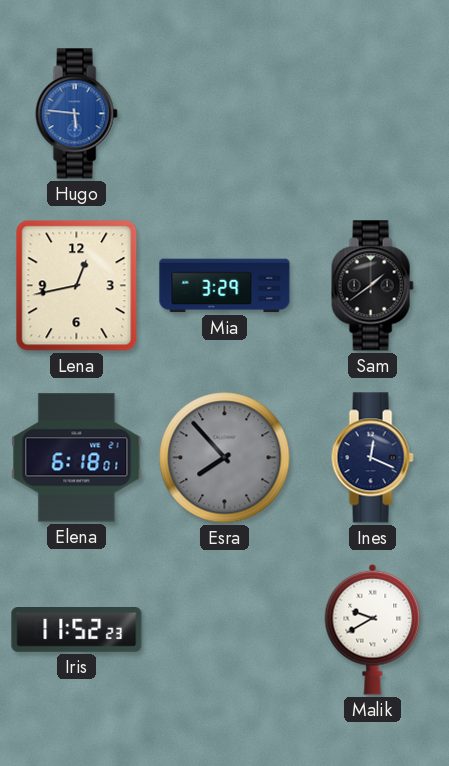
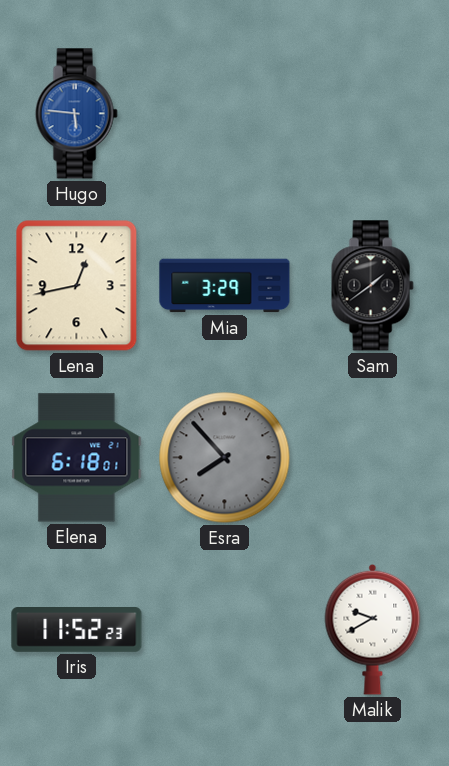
Ines: 12:19 -> none (372, 458)
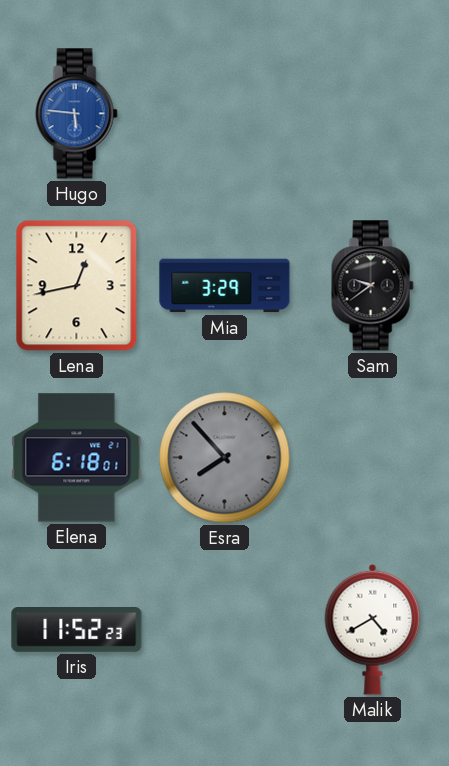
Sam: 1:39 -> 9:39 (372, 286)
Malik: 9:40 -> 4:40 (373, 629)
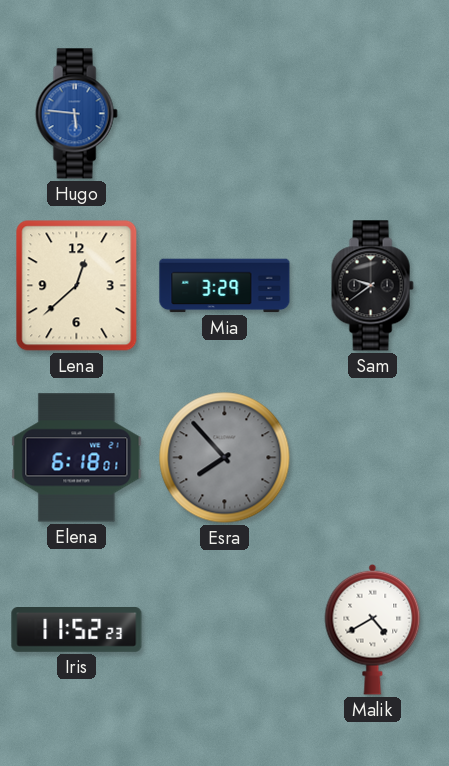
Lena: 12:43 -> 12:38 (77, 286)
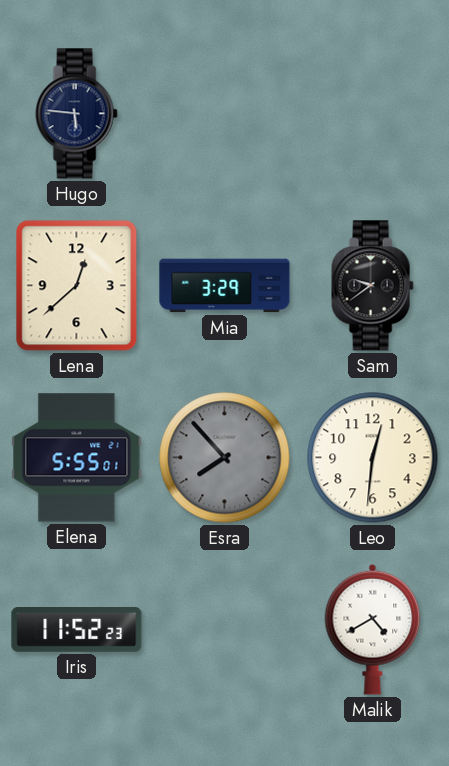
Hugo dial: blue -> navy (76, 114)
Elena: 6:18 -> 5:55 (77, 458)
Leo: none -> 12:31 (373, 458)
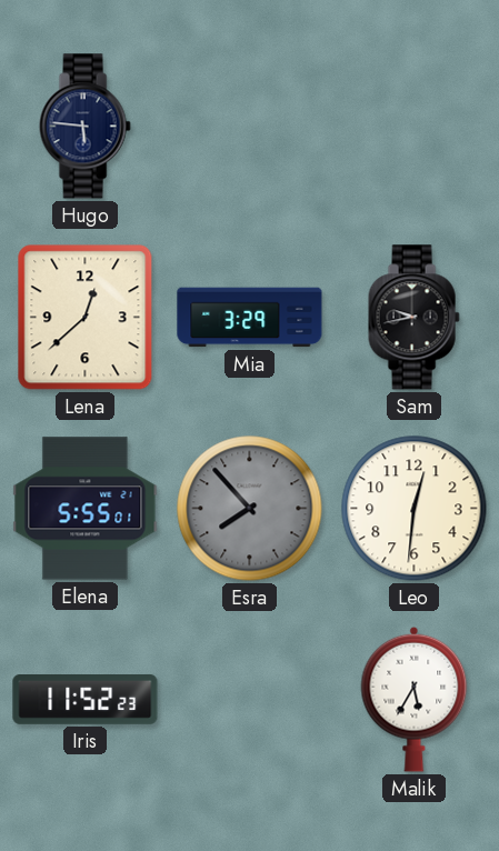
Sam: 9:39 -> 9:43 (413, 318)
Malik: 4:40 -> 5:35 (415, 699)
